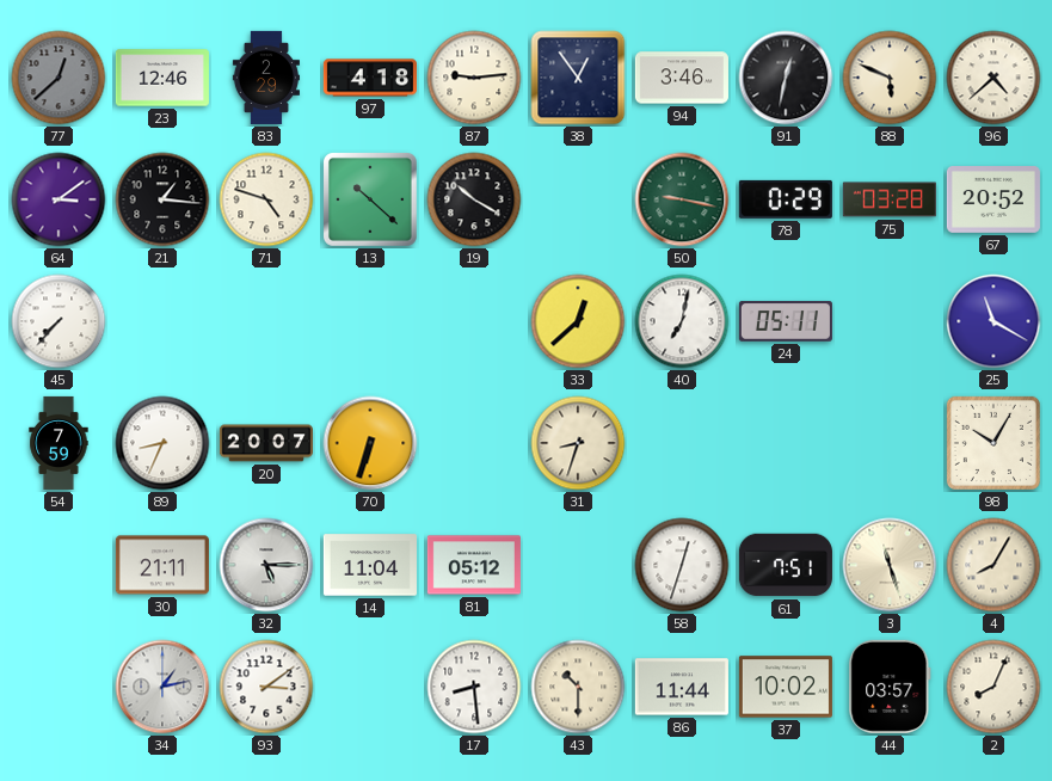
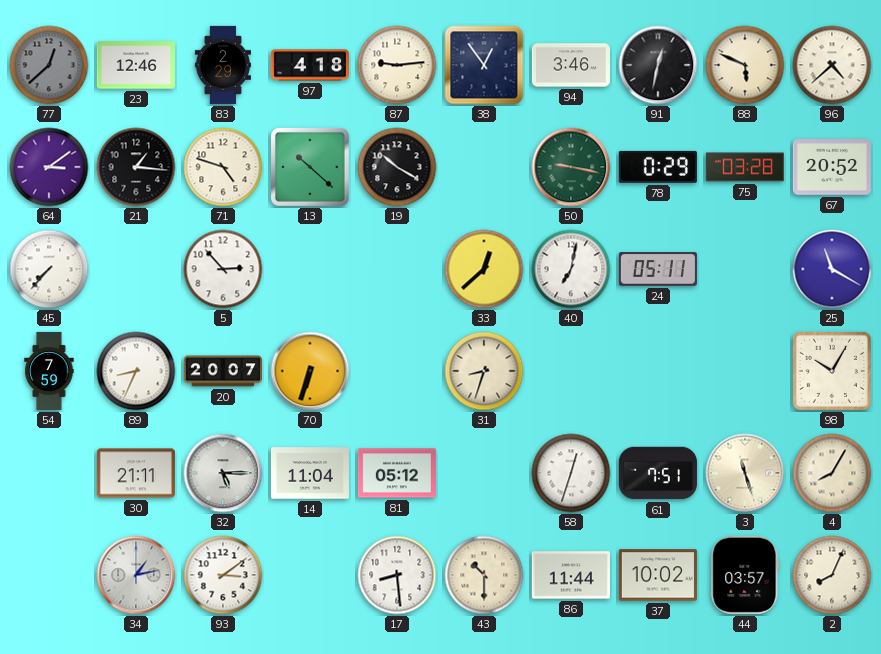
5: none -> 2:53 (223, 269)
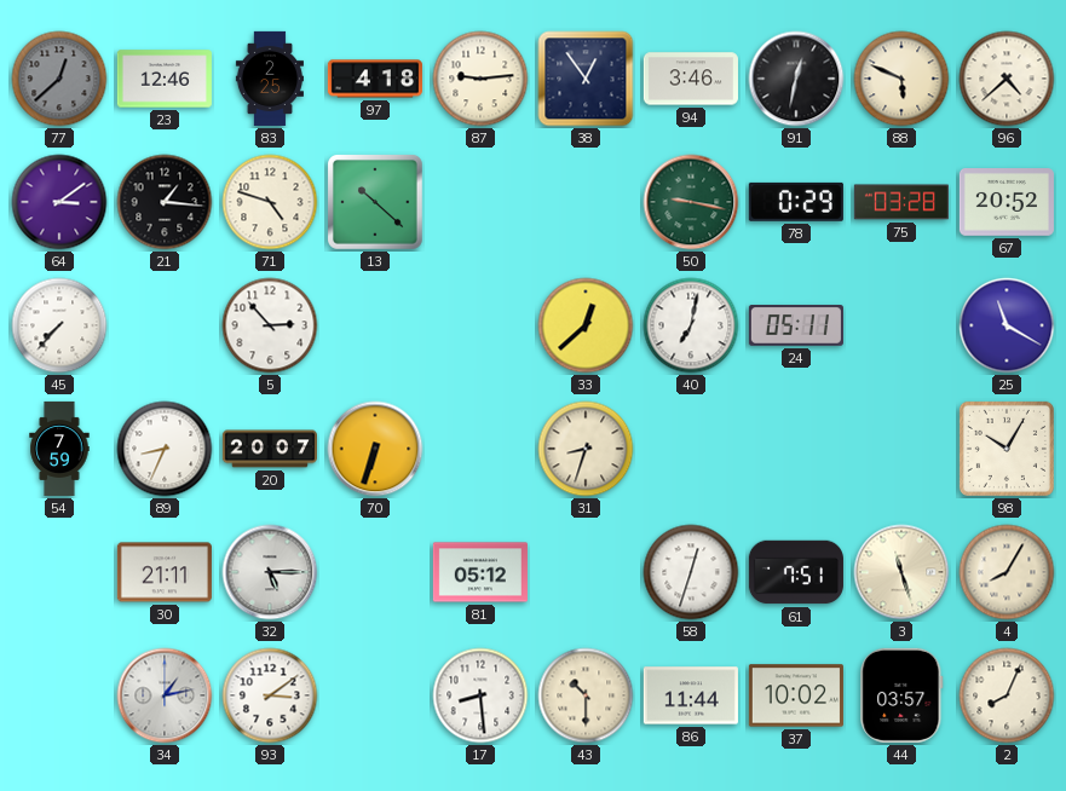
83: 2:29 -> 2:25 (270, 79)
19: 10:20 -> none (397, 167)
14: 11:04 -> none (310, 473)
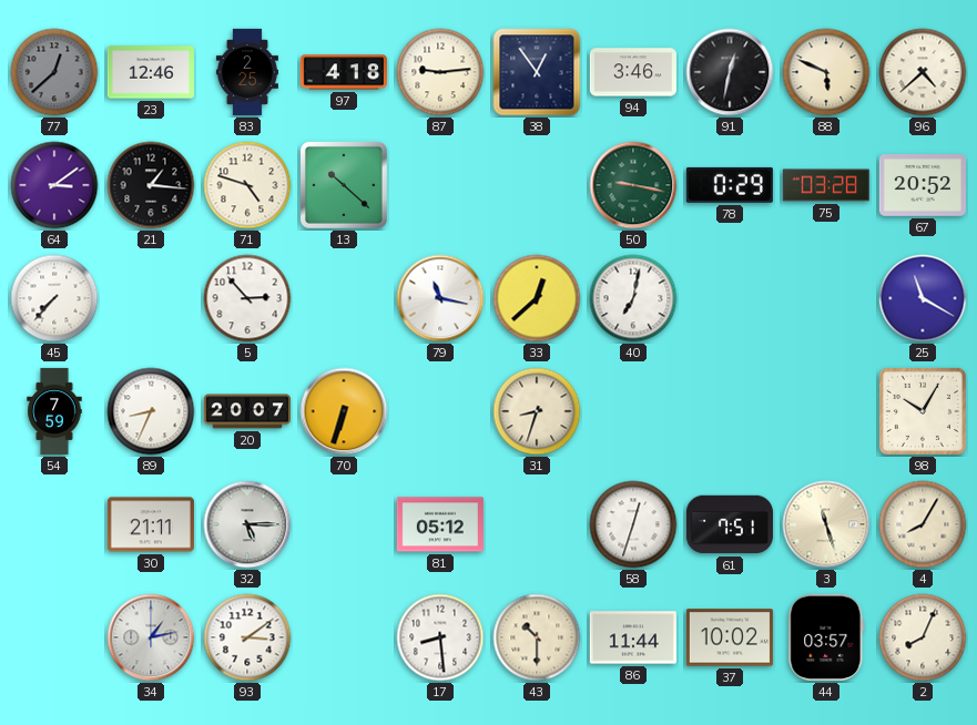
79: none -> 11:17 (440, 298)
24: 05:11 -> none (796, 325)
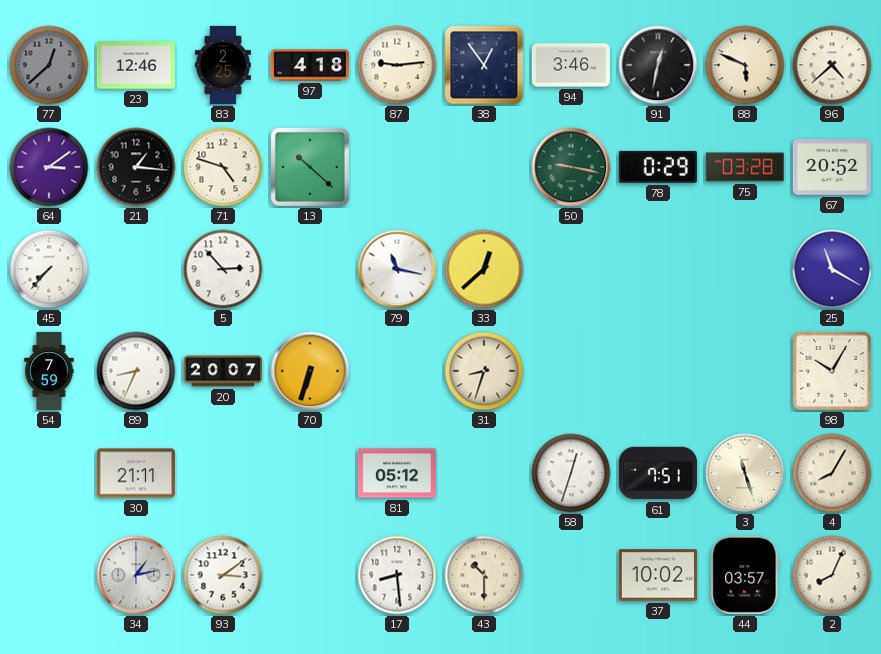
40: 7:02 -> none (633, 298)
32: 5:15 -> none (247, 524)
86: 11:44 -> none (633, 637)
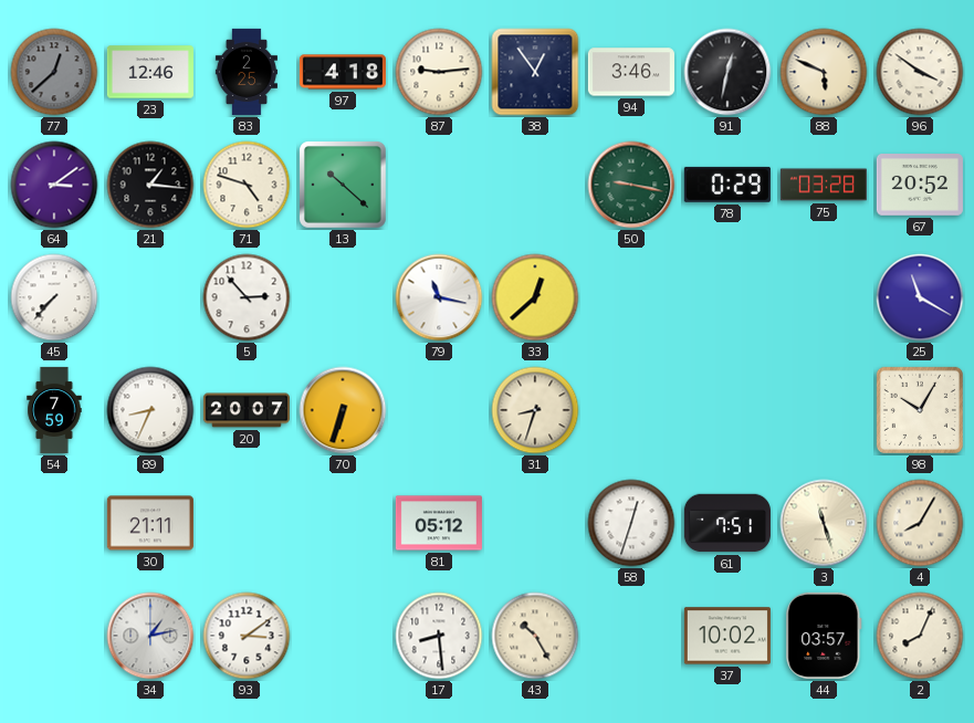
96: 4:38 -> 3:51 (920, 72)
43: 10:30 -> 10:25 (535, 636)
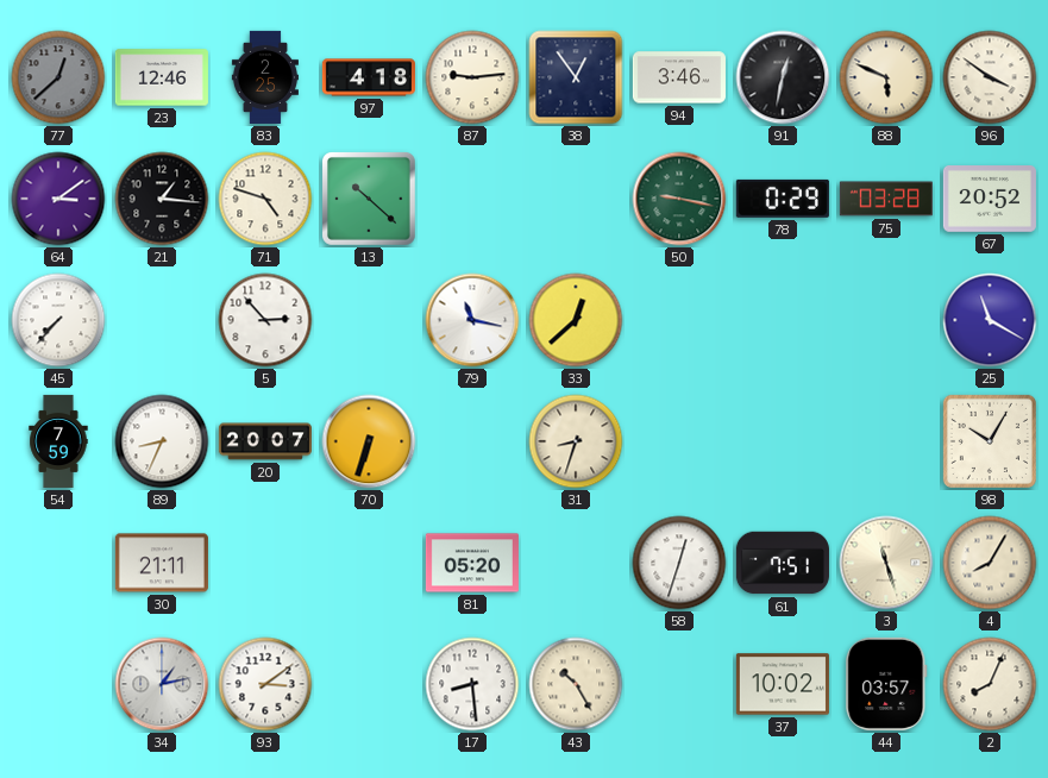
81: 05:12 -> 05:20 (472, 563)
